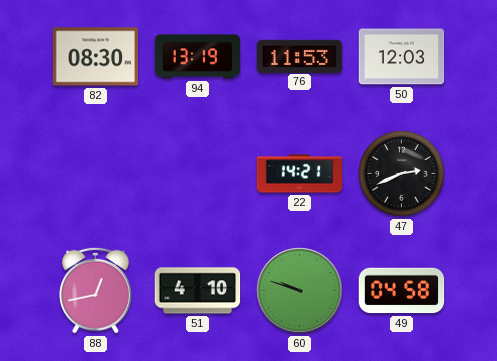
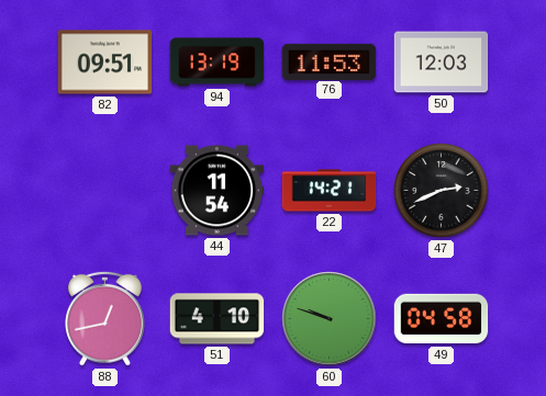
82: 08:30 -> 09:51 (105, 63)
44: none -> 11:54 (218, 191)
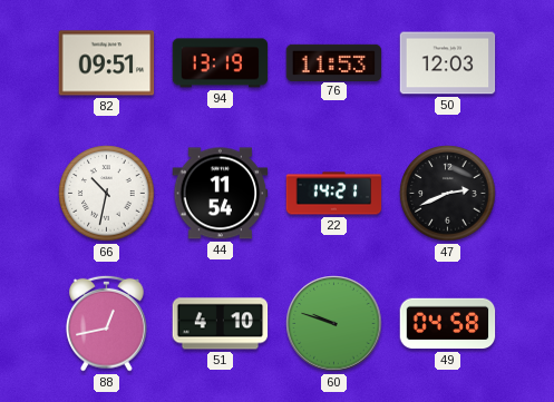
66: none -> 10:32 (107, 194)
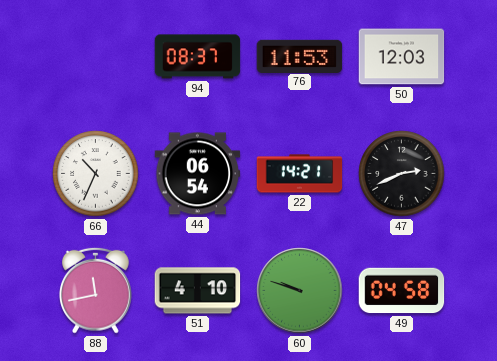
82: 09:51 -> none (107, 63)
94: 13:19 -> 08:37 (198, 57)
66: 10:32 -> 10:34 (96, 174)
44: 11:54 -> 06:54 (198, 174)
88: 12:43 -> 11:43 (96, 290)
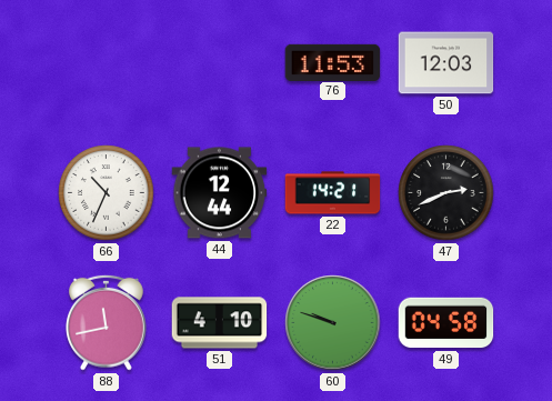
94: 08:37 -> none (198, 57)
44: 06:54 -> 12:44 (220, 193)
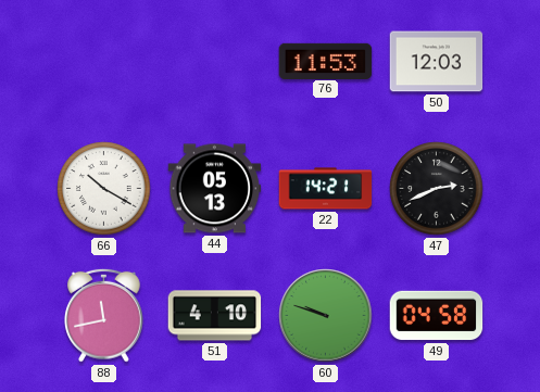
66: 10:34 -> 10:20 (104, 189)
44: 12:44 -> 05:13 (215, 189)
